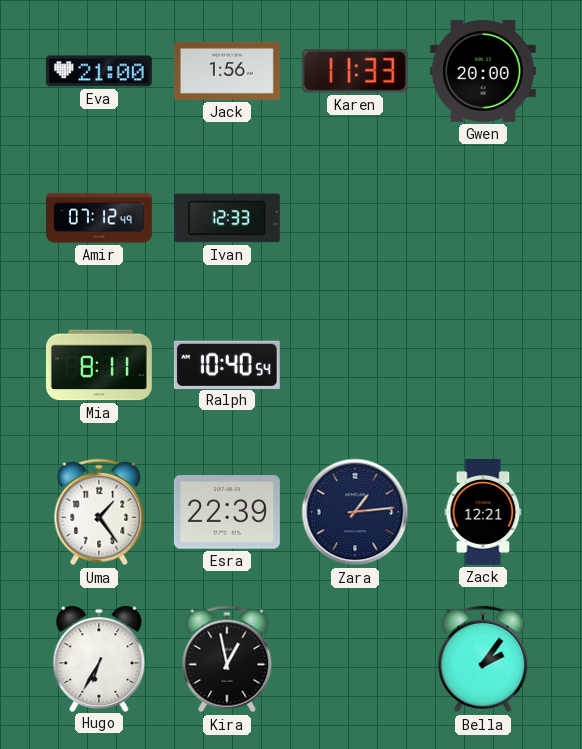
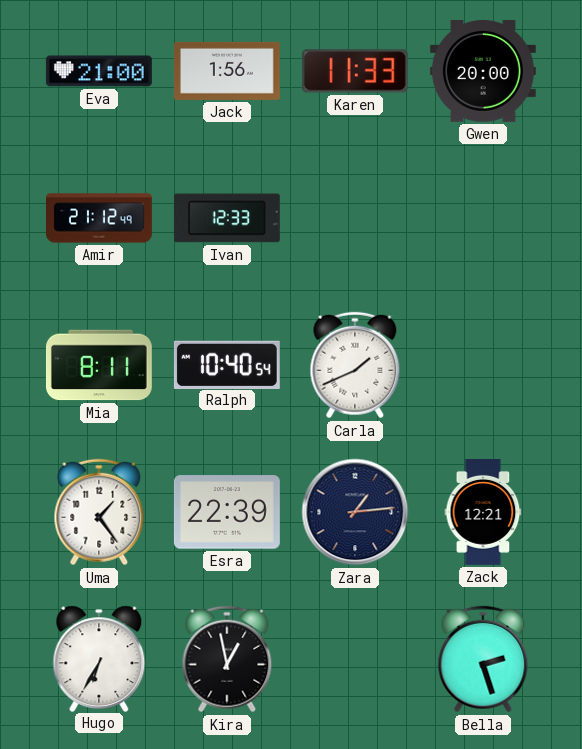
Amir: 07:12 -> 21:12 (100, 218)
Carla: none -> 1:41 (355, 365)
Bella: 2:06 -> 2:27 (483, 659)
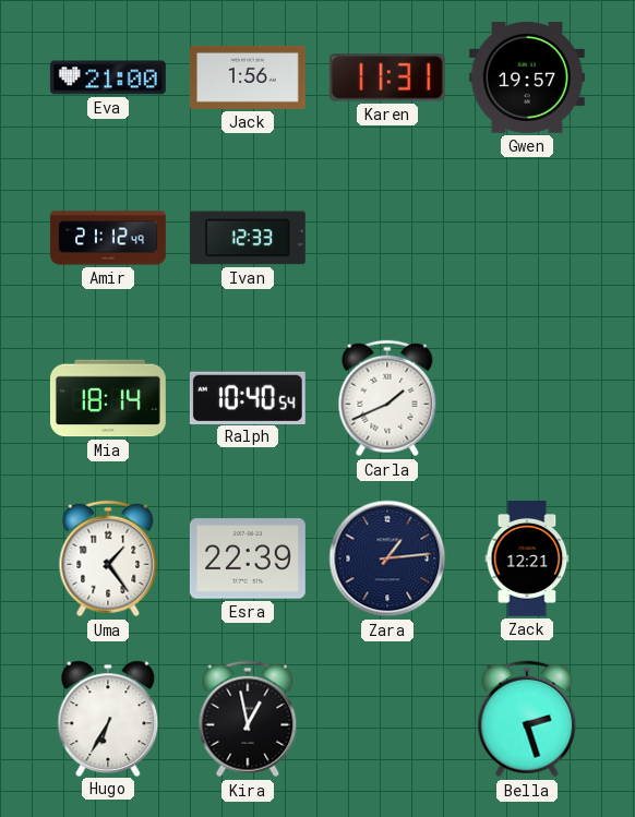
Karen: 11:33 -> 11:31 (387, 77)
Gwen: 20:00 -> 19:57 (527, 77)
Mia: 8:11 -> 18:14 (108, 398)
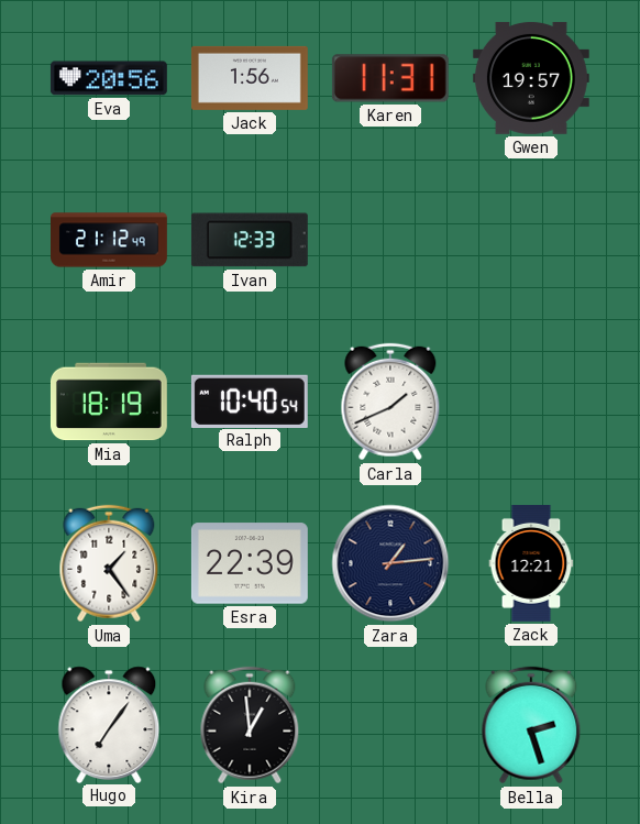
Eva: 21:00 -> 20:56 (109, 78)
Mia: 18:14 -> 18:19 (109, 402)
Hugo: 6:35 -> 7:06 (109, 724)
Kira: 12:58 -> 12:59 (250, 725)
